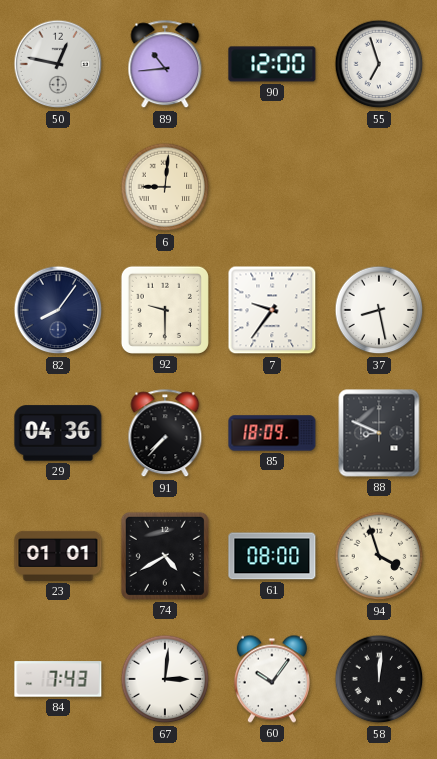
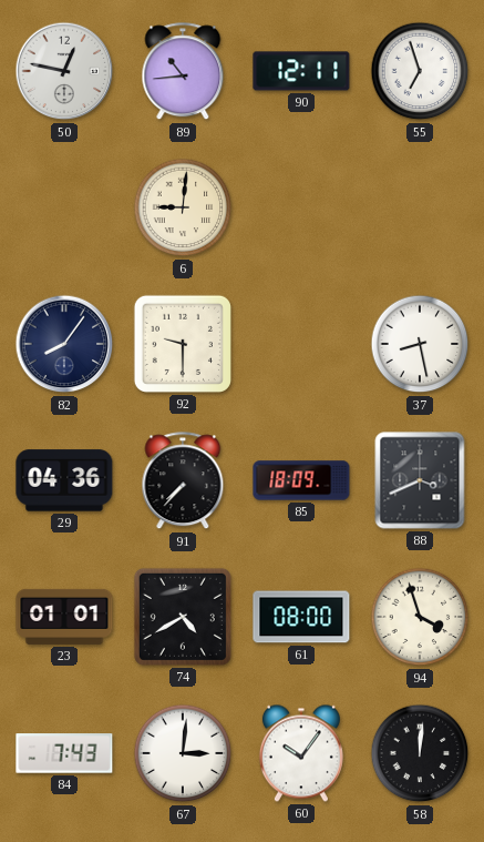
90: 12:00 -> 12:11 (301, 71)
7: 9:36 -> none (272, 310)
88: 8:49 -> 3:41 (420, 480)
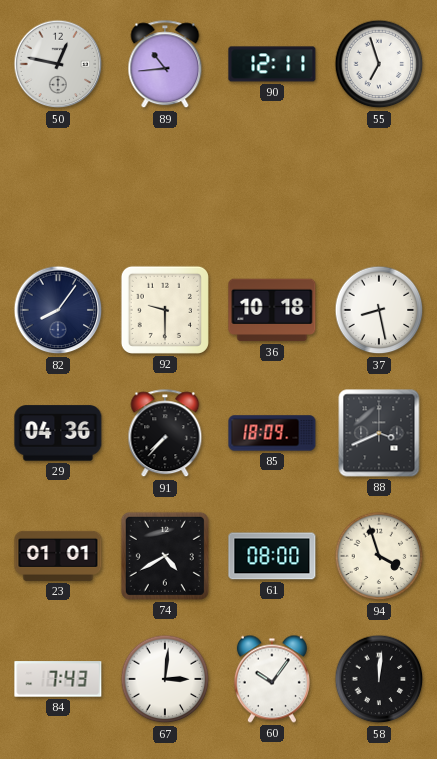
6: 9:01 -> none (183, 207)
36: none -> 10:18 (272, 310)
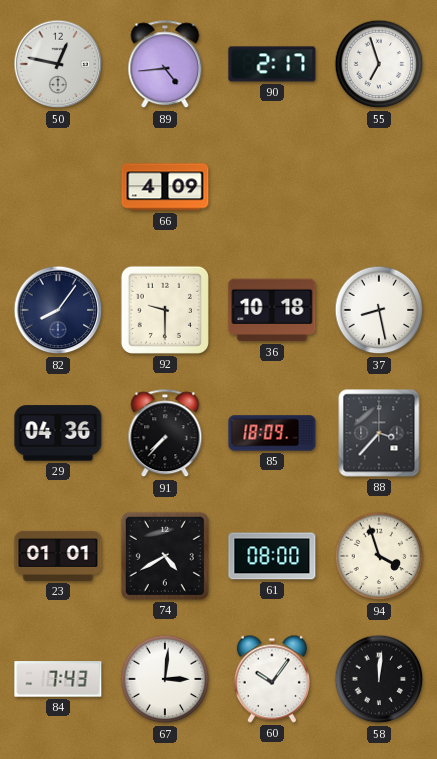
89: 10:44 -> 4:44 (165, 65)
90: 12:11 -> 2:17 (272, 64)
66: none -> 4:09 (165, 187)
88: 3:41 -> 3:37 (379, 433)
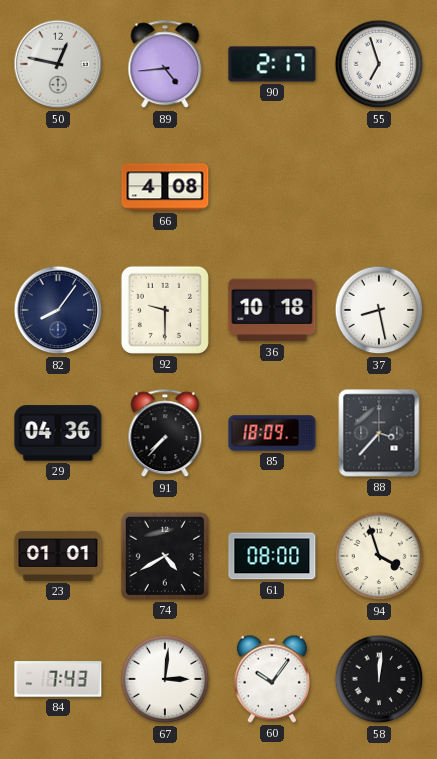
66: 4:09 -> 4:08 (165, 187)
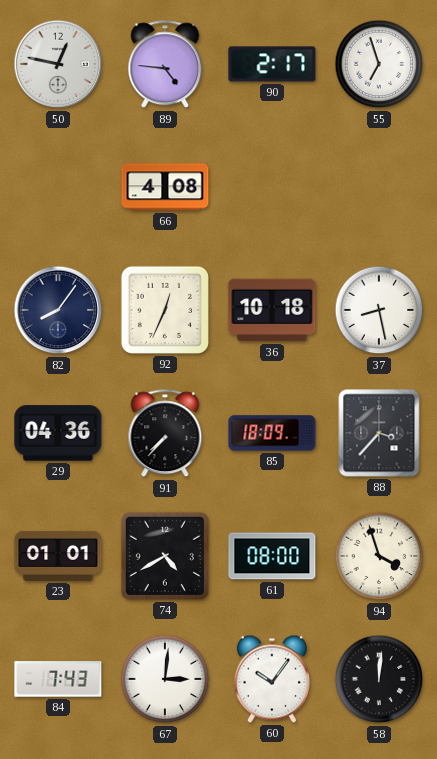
89: 4:44 -> 4:46 (165, 65)
92: 9:30 -> 12:34 (165, 310)
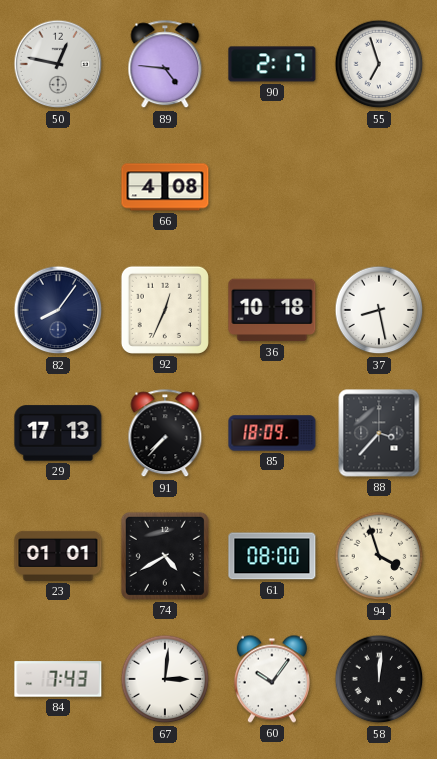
29: 04:36 -> 17:13 (58, 433)
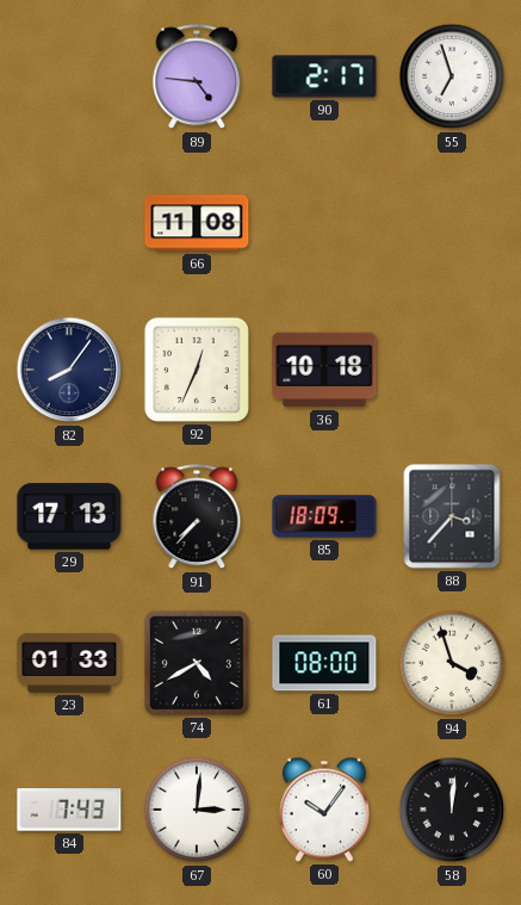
50: 12:47 -> none (58, 64)
66: 4:08 -> 11:08 (197, 223)
37: 8:28 -> none (379, 310)
23: 01:01 -> 01:33 (69, 663)
